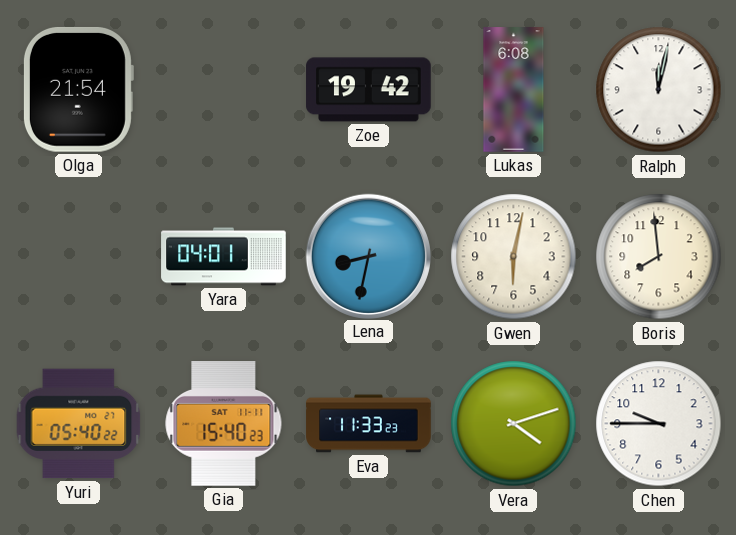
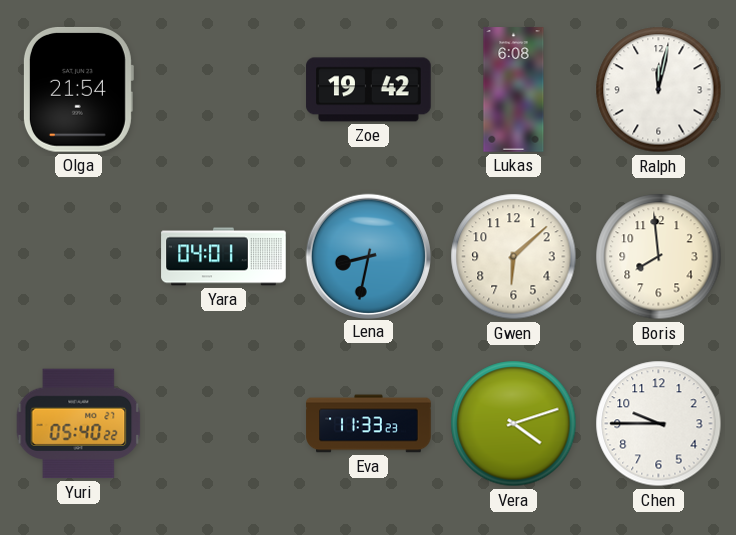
Gwen: 6:02 -> 6:08 (514, 257)
Gia: 15:40 -> none (224, 424)
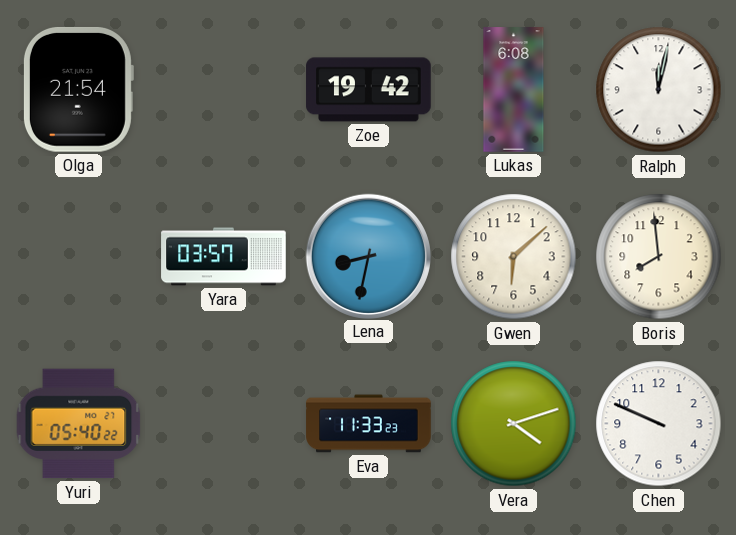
Yara: 04:01 -> 03:57 (224, 257)
Chen: 9:45 -> 9:49 (659, 424)
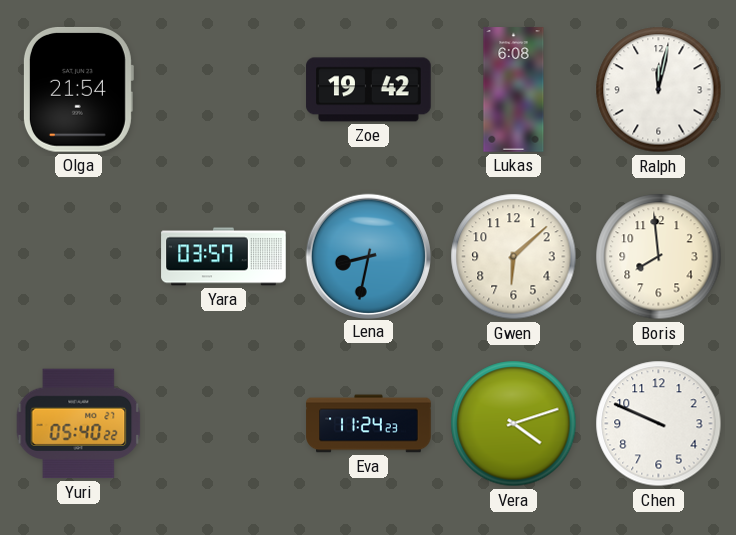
Eva: 11:33 -> 11:24 (369, 424)
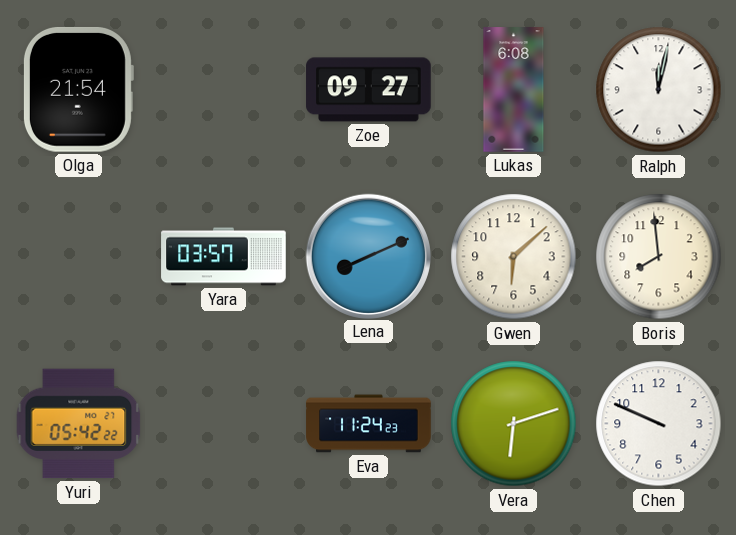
Zoe: 19:42 -> 09:27 (369, 90)
Lena: 8:32 -> 8:11 (368, 256)
Yuri: 05:40 -> 05:42 (79, 424)
Vera: 4:12 -> 6:12 (514, 424)
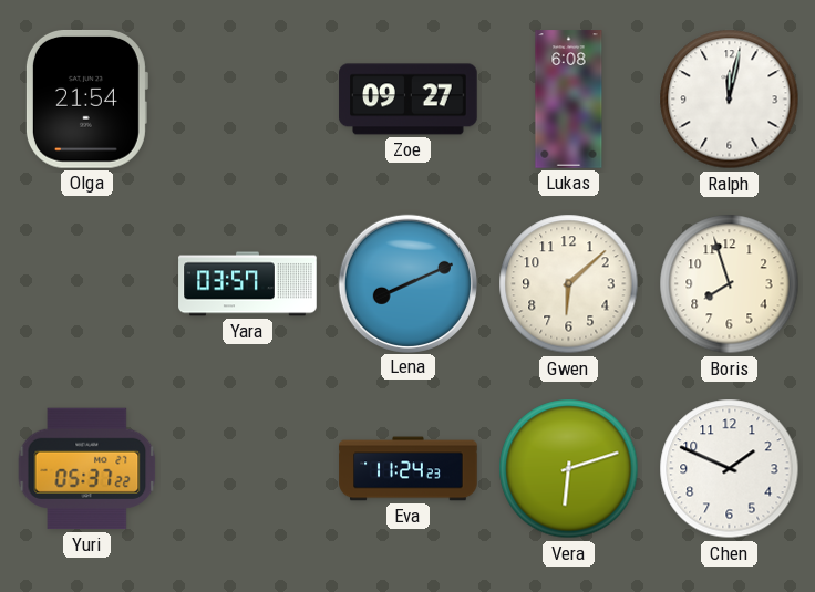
Boris: 7:59 -> 7:57 (730, 284)
Yuri: 05:42 -> 05:37 (87, 469)
Chen: 9:49 -> 1:49 (730, 469)
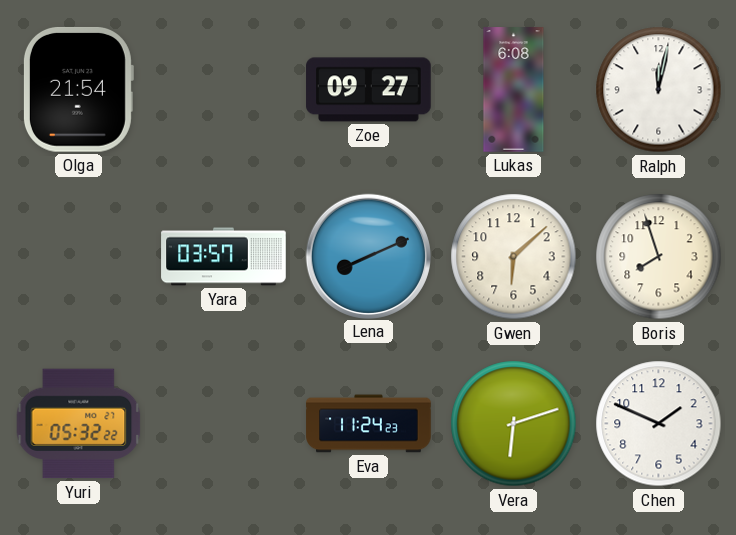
Yuri: 05:37 -> 05:32 (79, 424)
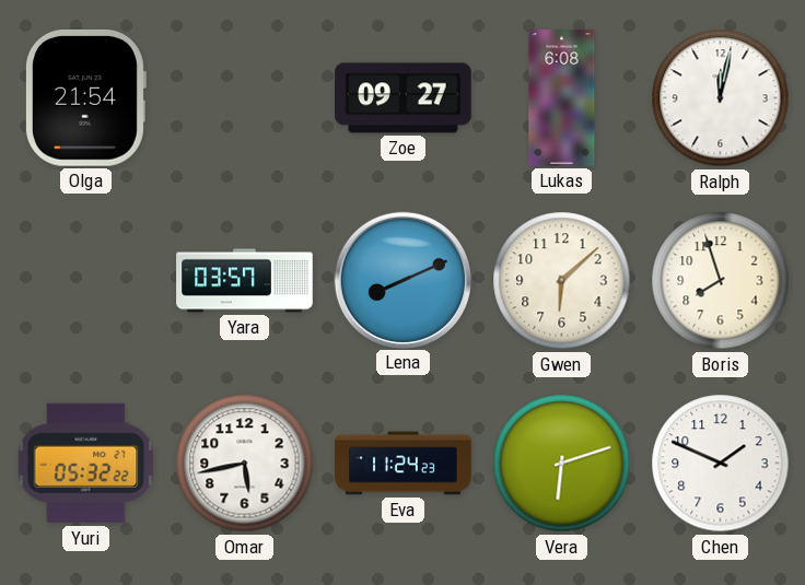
Omar: none -> 5:43 (245, 464)
